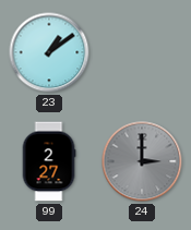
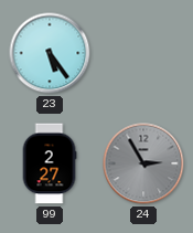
23: 1:09 -> 5:24 (50, 53)
24: 3:00 -> 2:55 (143, 163)
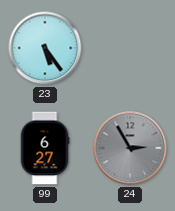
99: 2:27 -> 6:27 (45, 148)
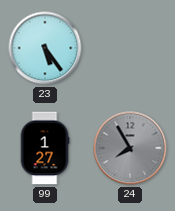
99: 6:27 -> 1:27 (45, 148)
24: 2:55 -> 7:55 (130, 148)
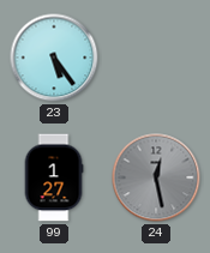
24: 7:55 -> 12:28 (156, 177)
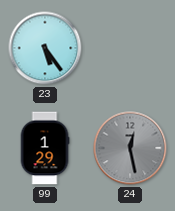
99: 1:27 -> 1:29 (45, 148)
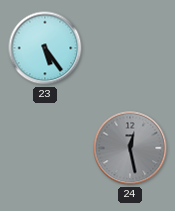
99: 1:29 -> none (45, 148)
